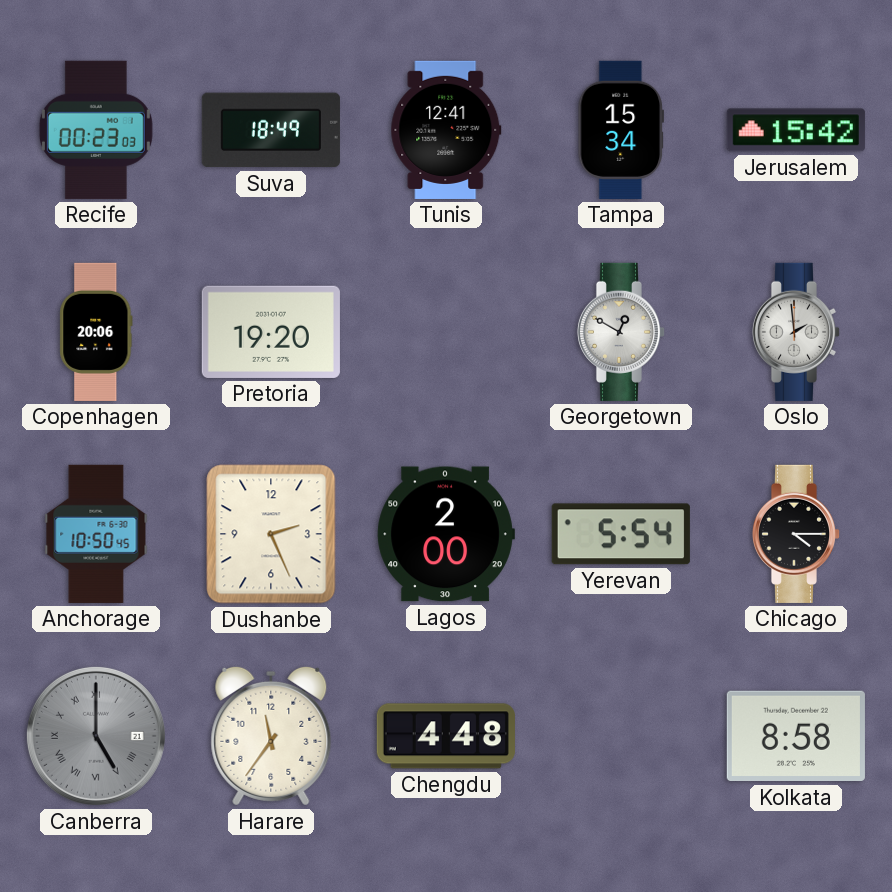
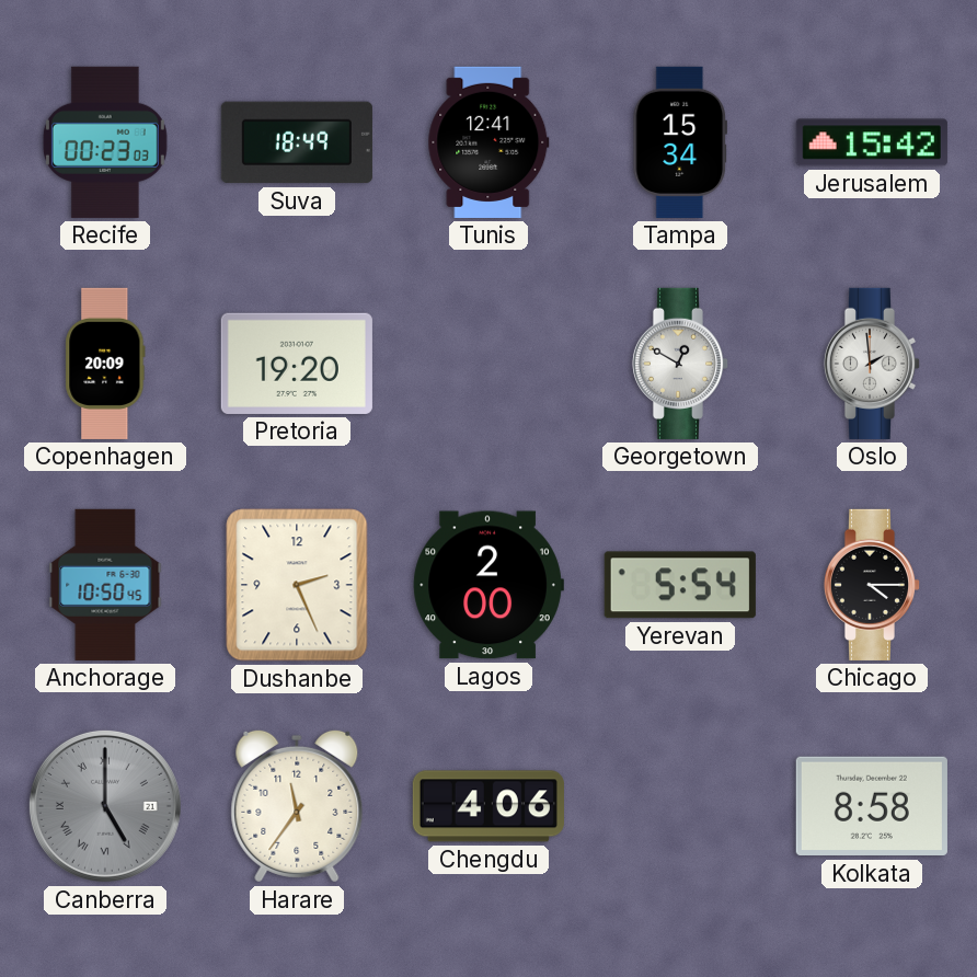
Copenhagen: 20:06 -> 20:09 (105, 364)
Chengdu: 4:48 -> 4:06 (489, 806)
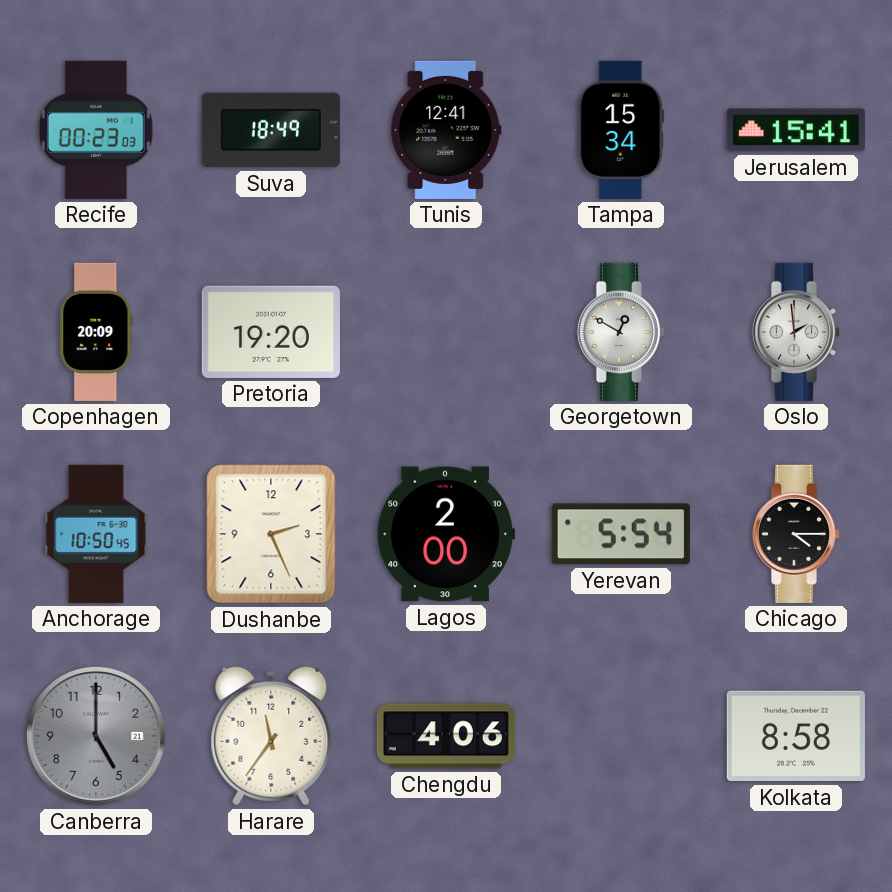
Jerusalem: 15:42 -> 15:41 (796, 130)
Canberra numerals: Roman -> Arabic (96, 736)
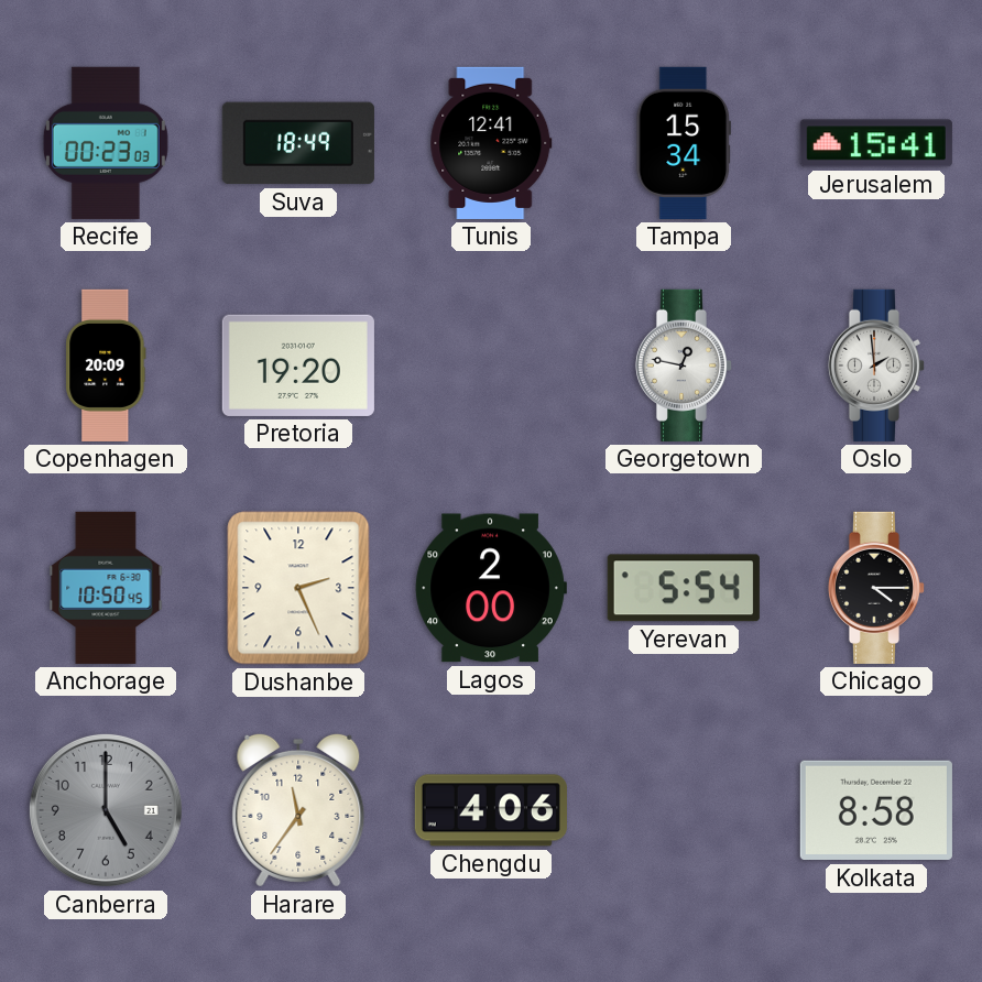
Georgetown: 12:50 -> 12:47 (684, 365)
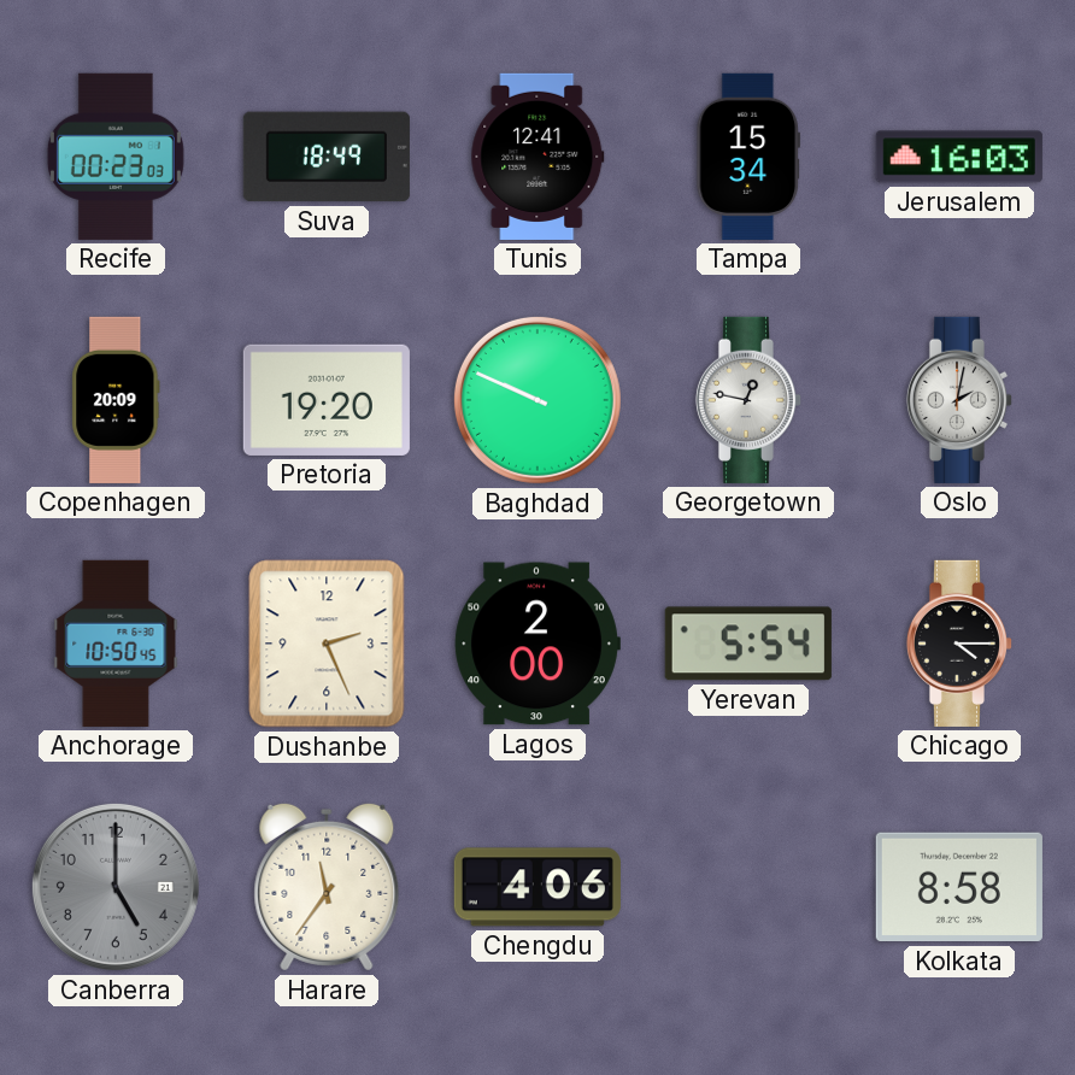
Jerusalem: 15:41 -> 16:03 (959, 157)
Baghdad: none -> 9:49 (537, 400)
Oslo: 1:59 -> 2:02 (959, 400)
